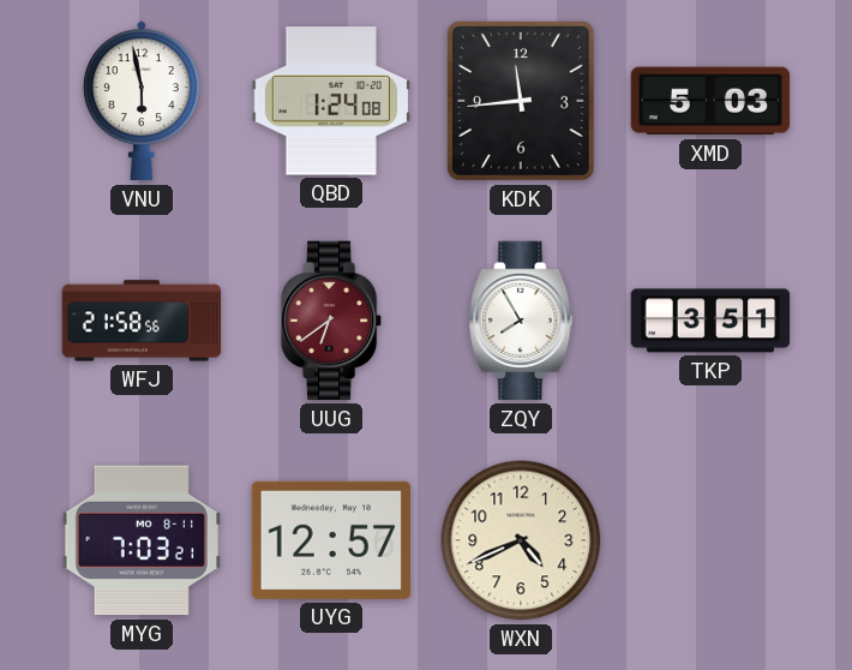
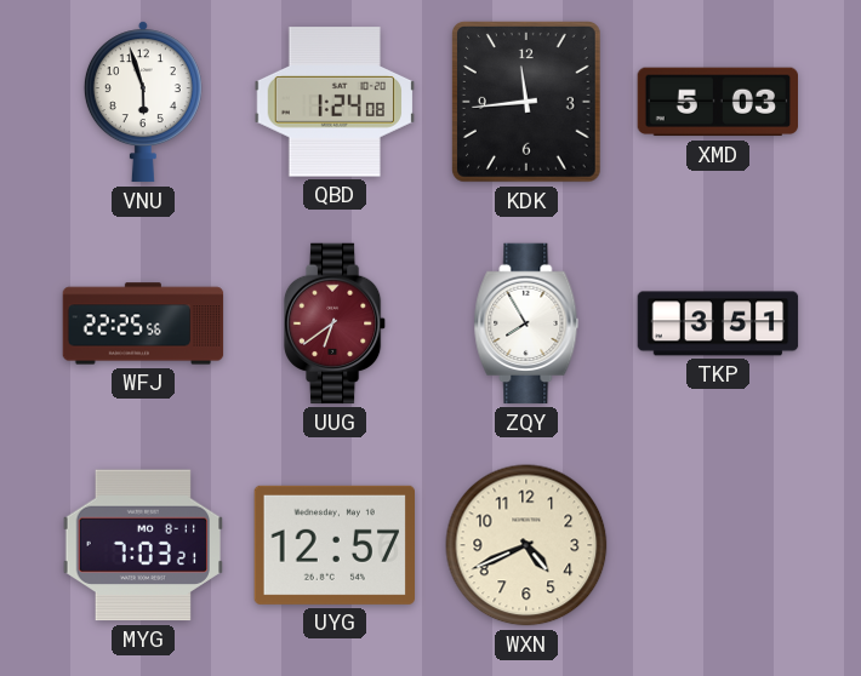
VNU: 5:58 -> 5:57 (143, 102)
WFJ: 21:58 -> 22:25 (143, 323)
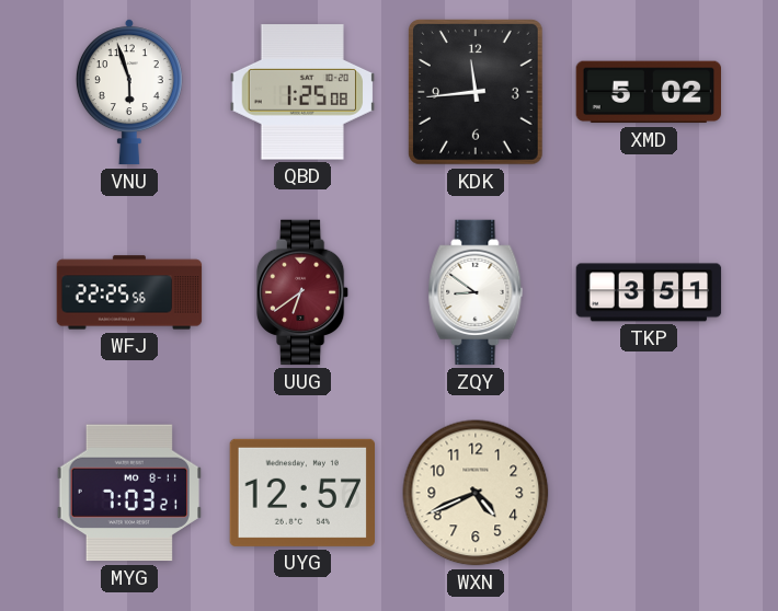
QBD: 1:24 -> 1:25 (302, 92)
XMD: 5:03 -> 5:02 (648, 92)
ZQY: 7:55 -> 8:51 (476, 292)
